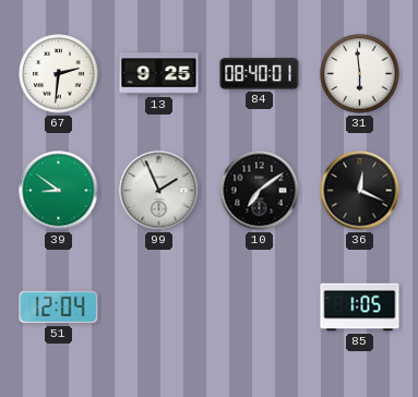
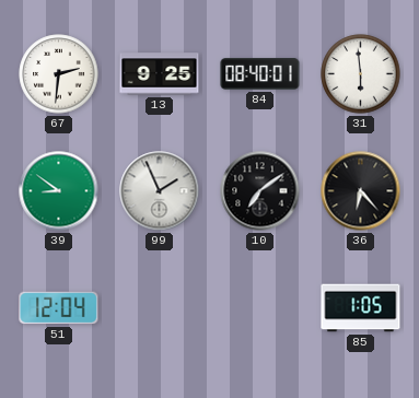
36: 12:19 -> 6:23 (361, 191)
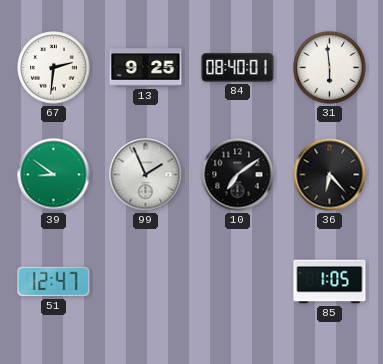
51: 12:04 -> 12:47 (54, 282)
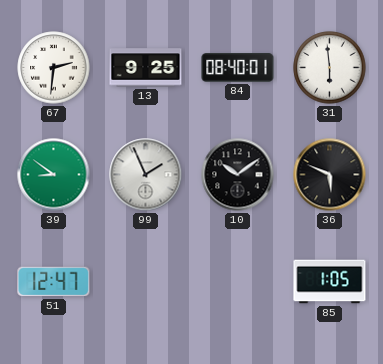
10: 7:09 -> 10:09 (238, 175)
36: 6:23 -> 5:49 (330, 175)
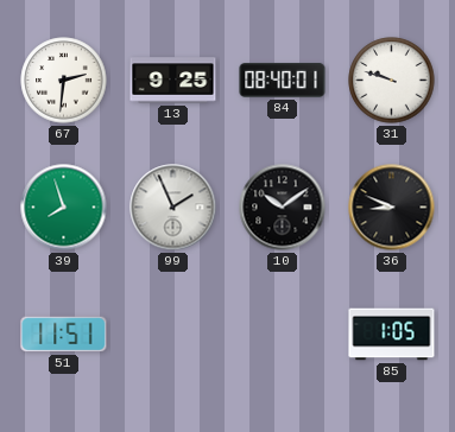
31: 5:59 -> 9:48 (392, 81)
39: 8:51 -> 7:57 (64, 208)
36: 5:49 -> 8:49 (392, 208)
51: 12:47 -> 11:51 (64, 335)
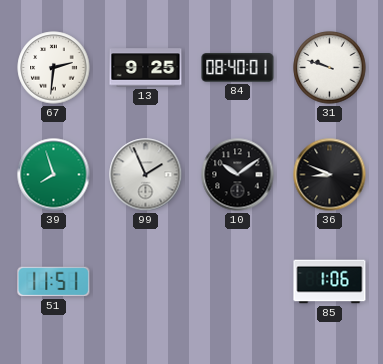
85: 1:05 -> 1:06 (330, 282)
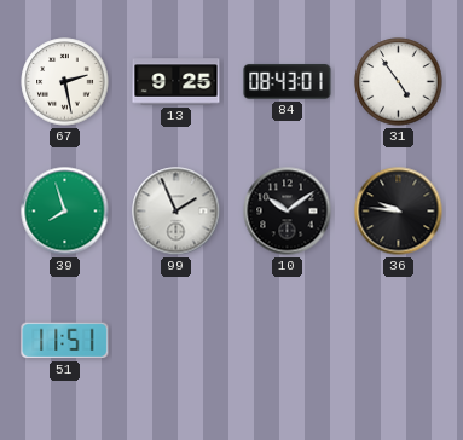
67: 2:31 -> 2:28 (65, 82)
84: 08:40 -> 08:43 (288, 82)
31: 9:48 -> 4:54 (399, 82)
36: 8:49 -> 9:46 (399, 212)
85: 1:06 -> none (330, 282)
